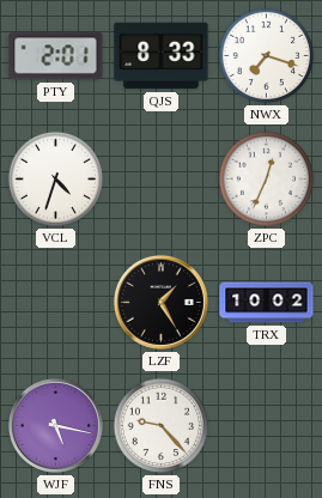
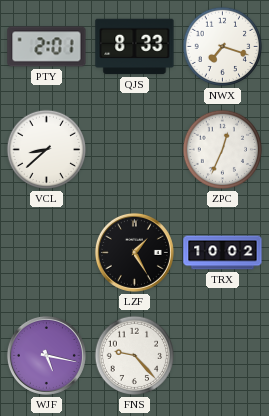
VCL: 4:33 -> 8:38 (47, 150)
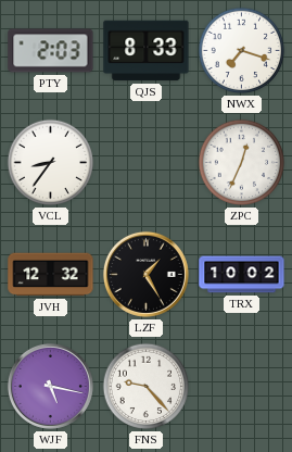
PTY: 2:01 -> 2:03 (51, 51)
VCL: 8:38 -> 8:36 (51, 163)
JVH: none -> 12:32 (51, 275)
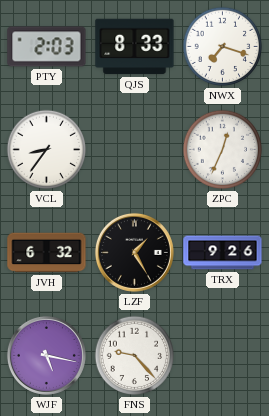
JVH: 12:32 -> 6:32 (47, 253)
TRX: 10:02 -> 9:26 (223, 253)
